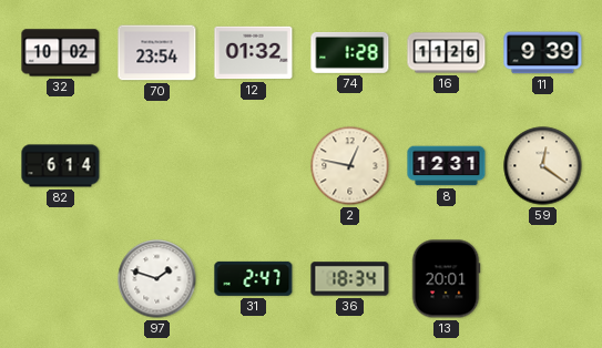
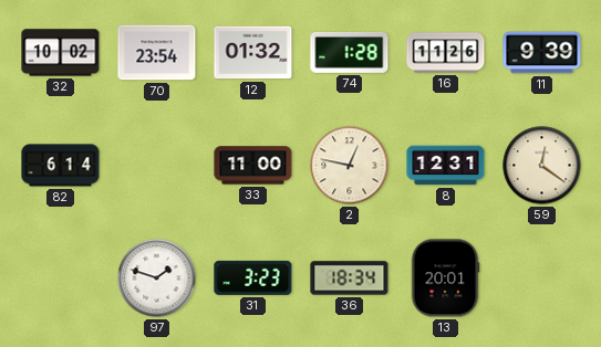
33: none -> 11:00 (253, 166)
31: 2:47 -> 3:23 (253, 277)
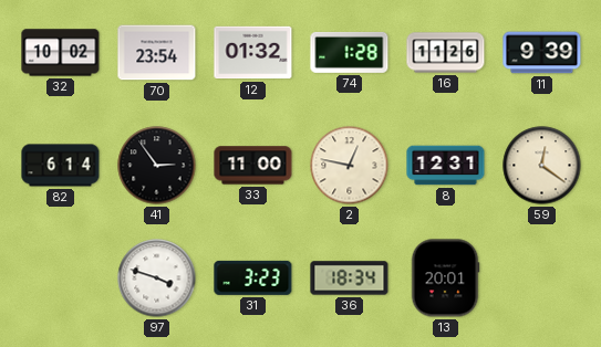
41: none -> 2:54 (157, 166)
97: 1:48 -> 3:48 (157, 278)
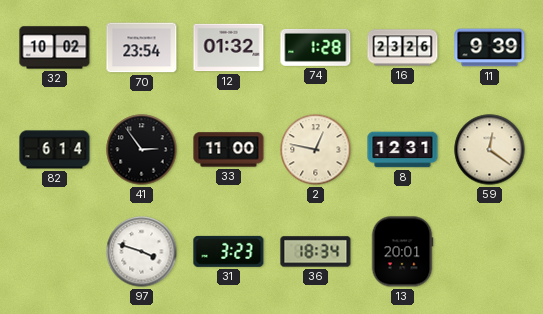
16: 11:26 -> 23:26 (403, 48)
